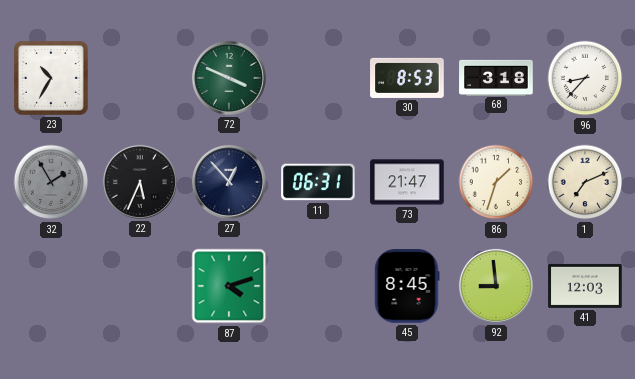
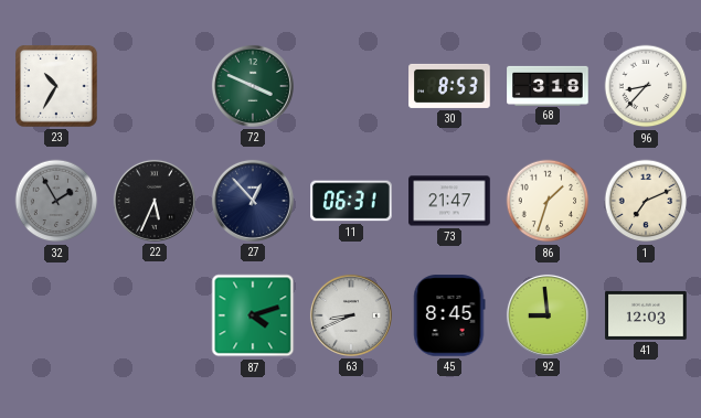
63: none -> 8:41 (351, 315)
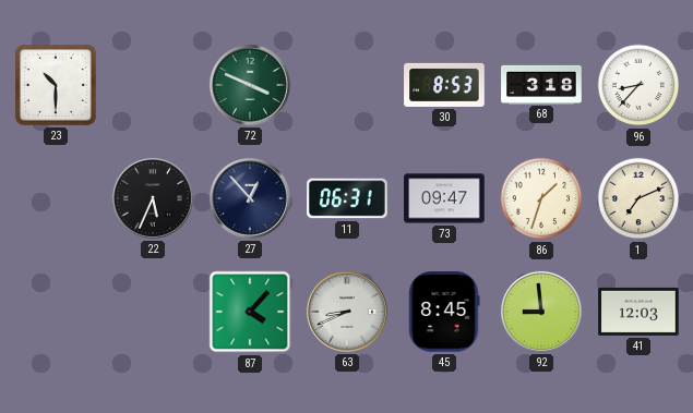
23: 10:35 -> 10:30 (57, 86)
32: 1:55 -> none (56, 201)
73: 21:47 -> 09:47 (444, 198)
87: 4:12 -> 4:07 (250, 312)
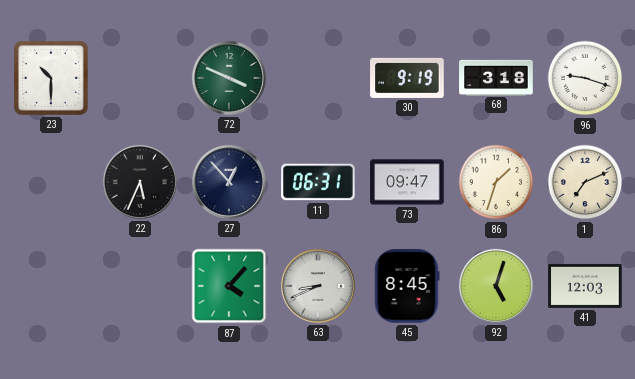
30: 8:53 -> 9:19 (407, 78)
96: 8:37 -> 9:18 (585, 78)
92: 8:59 -> 5:03 (496, 286)
